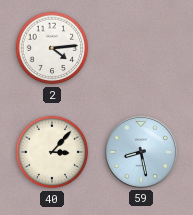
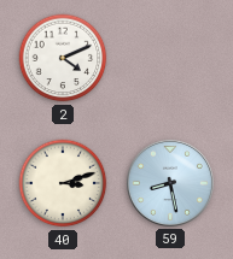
2: 4:14 -> 4:11 (63, 58)
40: 3:07 -> 3:12 (63, 183)
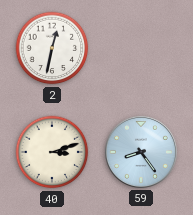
2: 4:11 -> 12:32 (52, 48)
59: 8:28 -> 8:24 (141, 152)
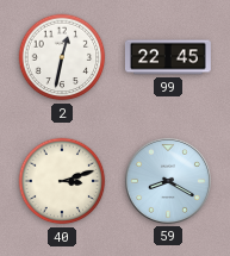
99: none -> 22:45 (168, 57)
59: 8:24 -> 8:20 (168, 181)
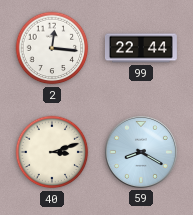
2: 12:32 -> 12:16 (52, 48)
99: 22:45 -> 22:44 (141, 48)
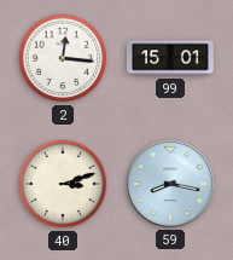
99: 22:44 -> 15:01 (170, 58)
59: 8:20 -> 8:17 (170, 184)
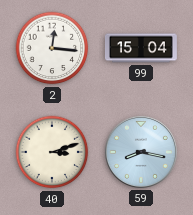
99: 15:01 -> 15:04 (141, 48)
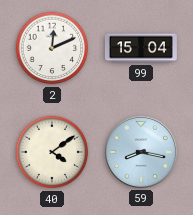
2: 12:16 -> 12:11 (52, 48)
40: 3:12 -> 4:09 (52, 152)
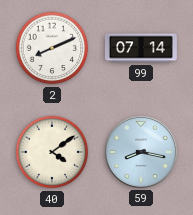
2: 12:11 -> 8:11 (52, 48)
99: 15:04 -> 07:14 (141, 48)
